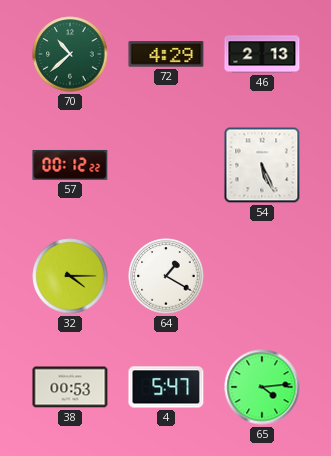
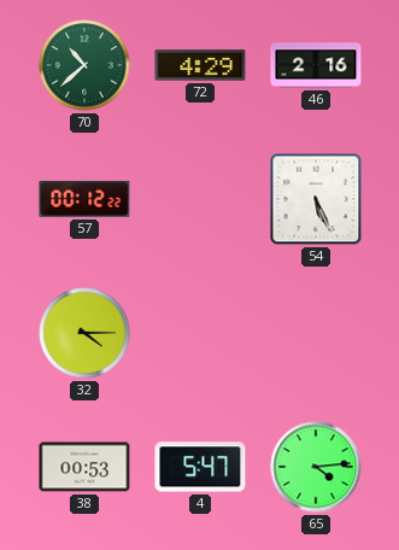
46: 2:13 -> 2:16 (316, 65)
64: 1:20 -> none (166, 276)
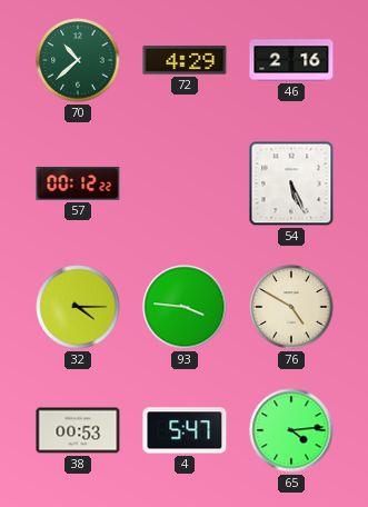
93: none -> 3:46 (185, 307)
76: none -> 4:50 (291, 307)
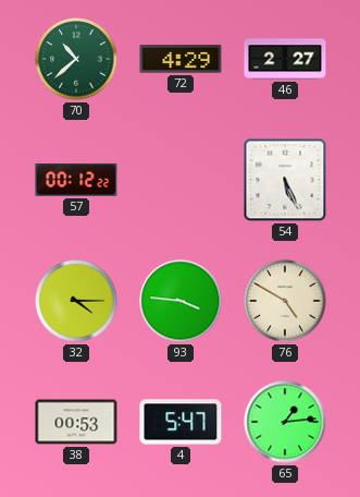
46: 2:16 -> 2:27 (285, 59)
65: 4:14 -> 1:14 (285, 422)
